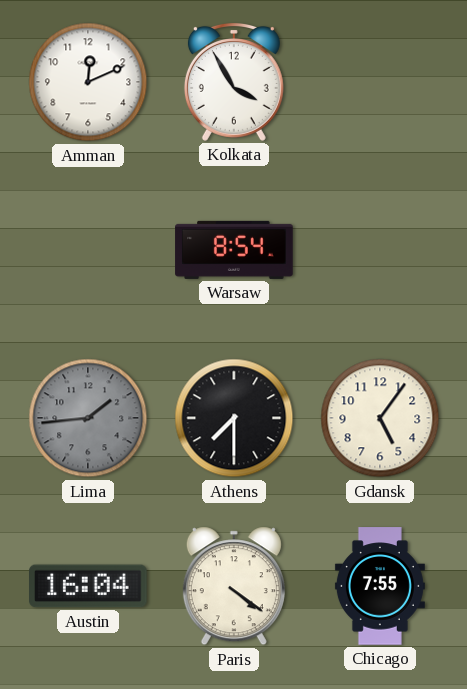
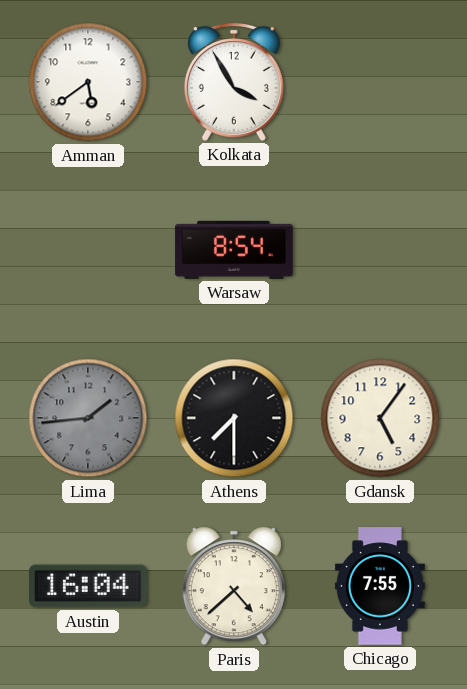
Amman: 12:11 -> 5:39 (88, 82)
Paris: 4:21 -> 4:38 (234, 586)
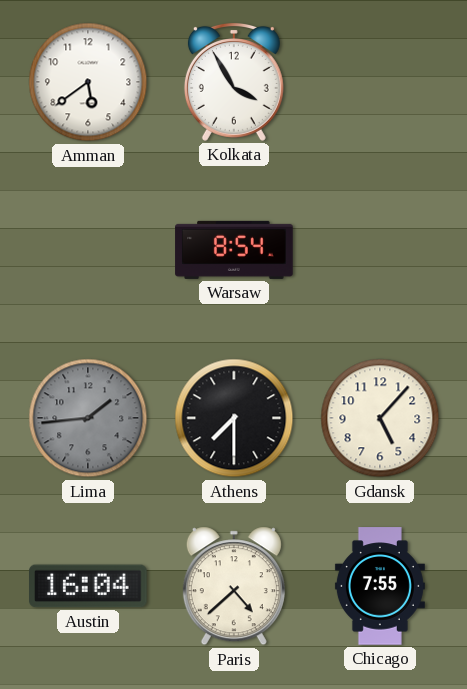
Gdansk: 5:06 -> 5:07 (380, 418)
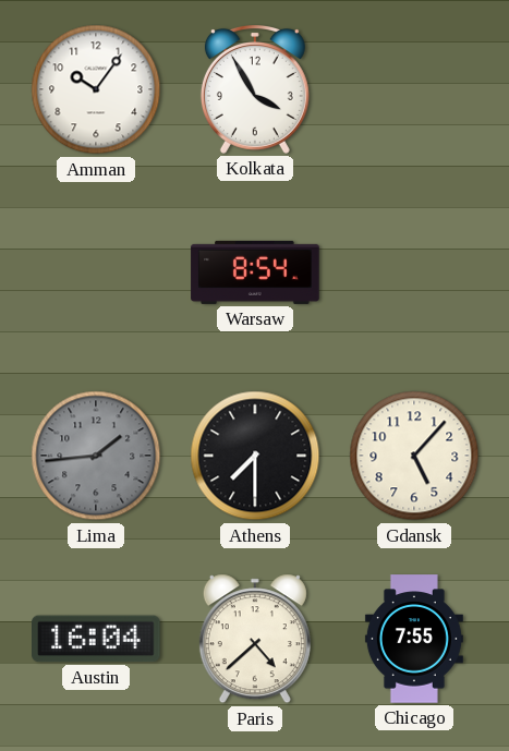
Amman: 5:39 -> 10:06 (96, 89)
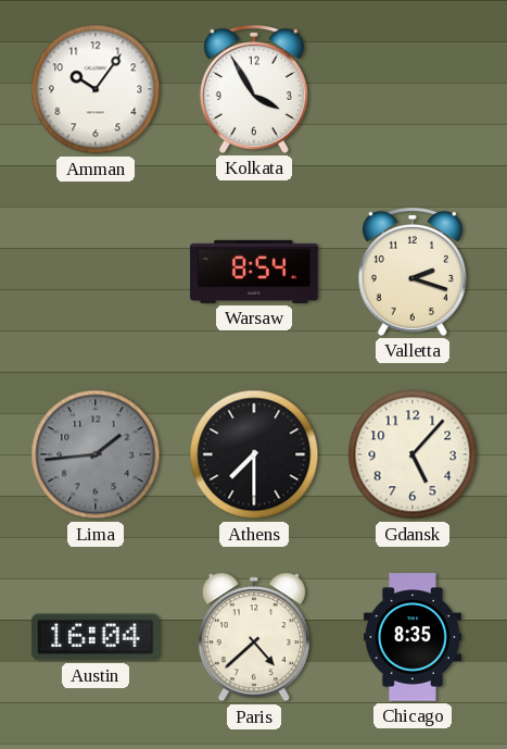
Valletta: none -> 2:18 (413, 272)
Chicago: 7:55 -> 8:35 (413, 637)
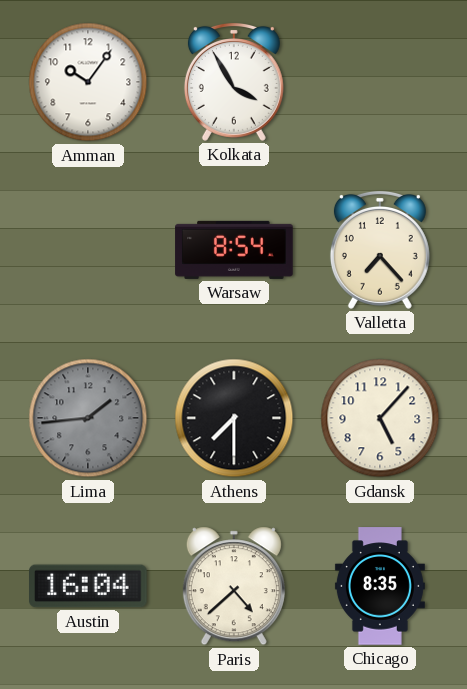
Valletta: 2:18 -> 7:23 (380, 250)
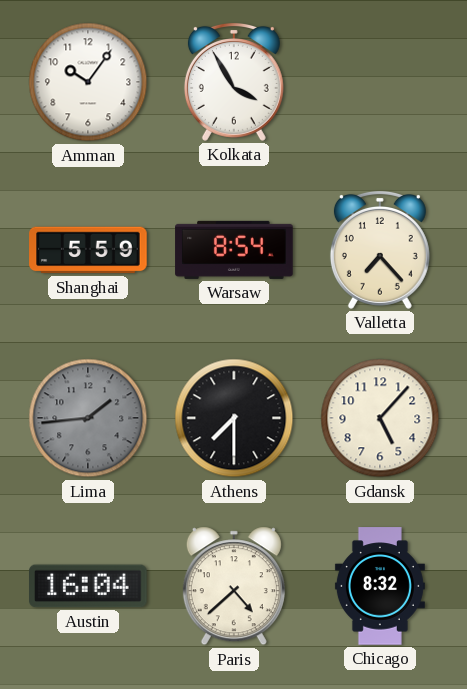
Shanghai: none -> 5:59 (88, 250)
Chicago: 8:35 -> 8:32 (380, 586)
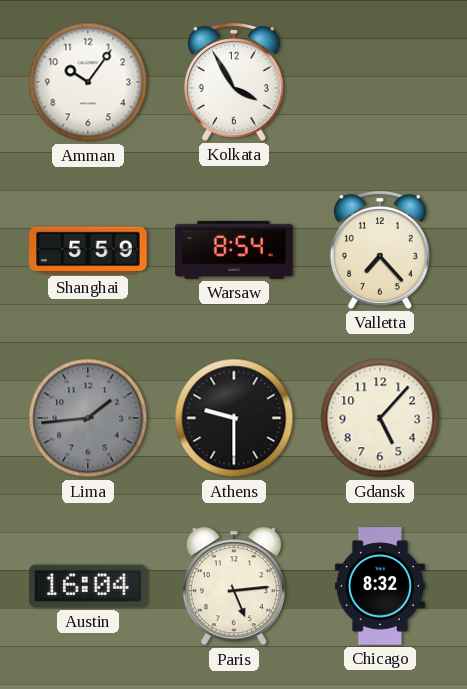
Athens: 7:30 -> 9:30 (234, 418)
Paris: 4:38 -> 5:14 (234, 586)
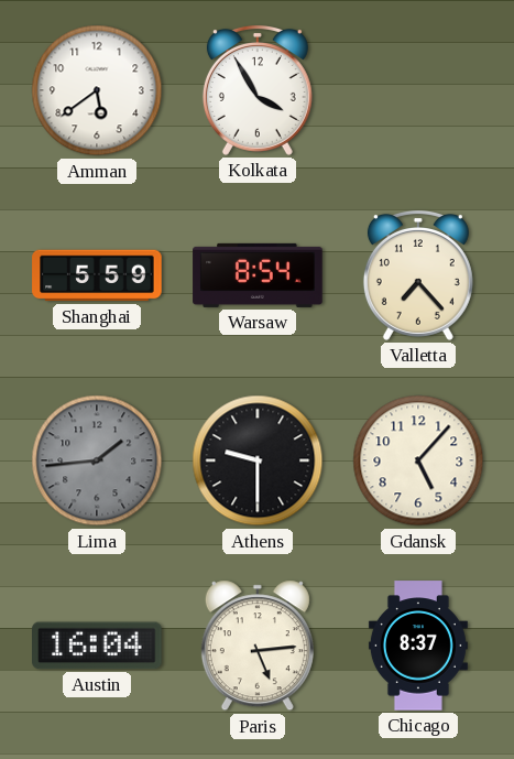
Amman: 10:06 -> 5:39 (97, 90)
Chicago: 8:32 -> 8:37 (418, 646)
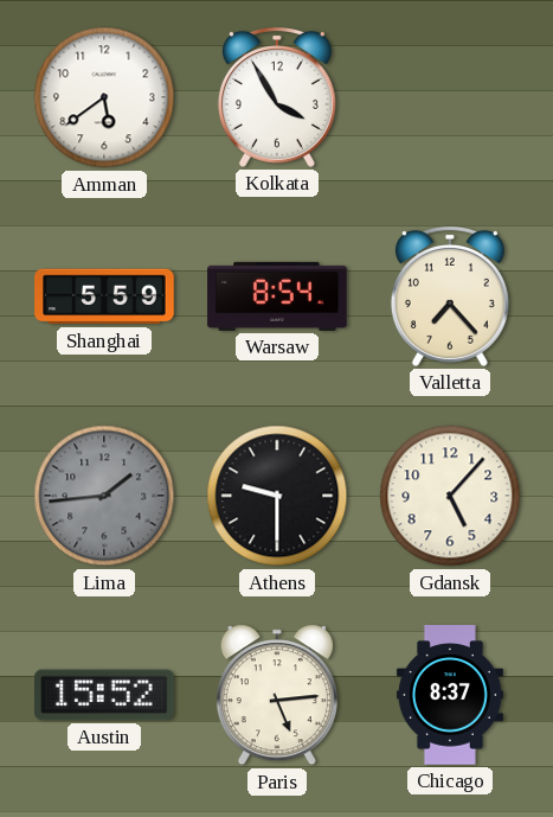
Austin: 16:04 -> 15:52 (104, 695)
